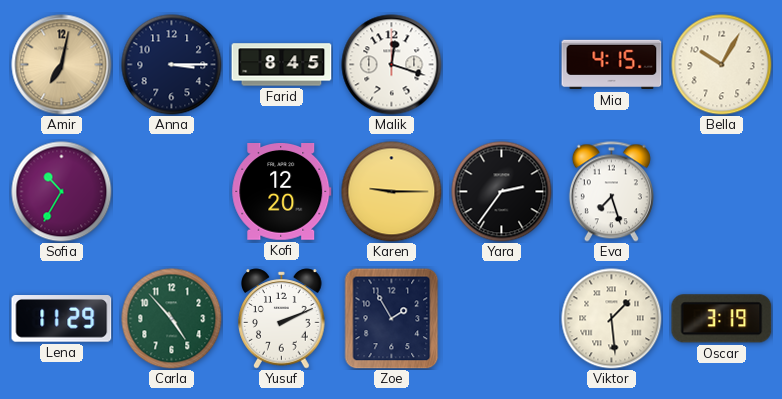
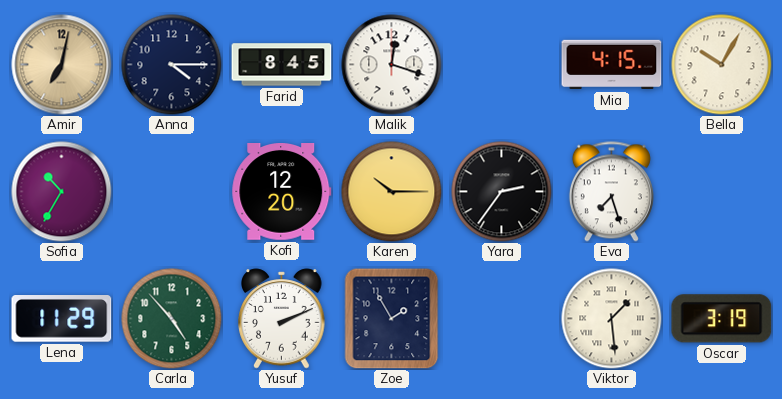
Anna: 3:15 -> 4:15 (172, 65)
Karen: 9:15 -> 10:15 (392, 192)
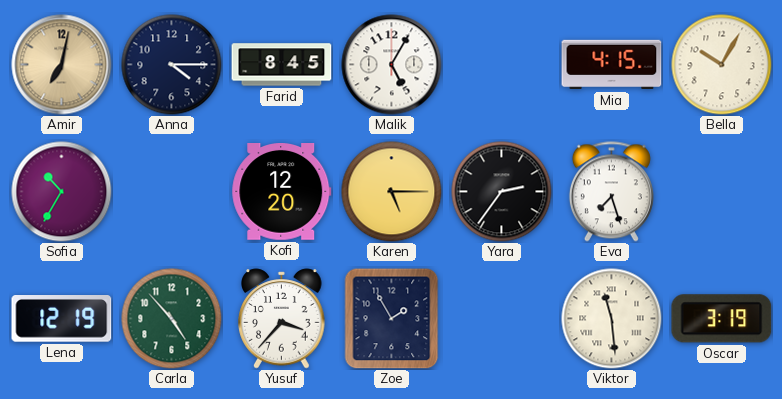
Malik: 12:18 -> 5:05 (392, 65)
Karen: 10:15 -> 5:15 (392, 192)
Lena: 11:29 -> 12:19 (62, 319)
Yusuf: 2:11 -> 3:37 (282, 319)
Viktor: 1:29 -> 11:29 (612, 319)
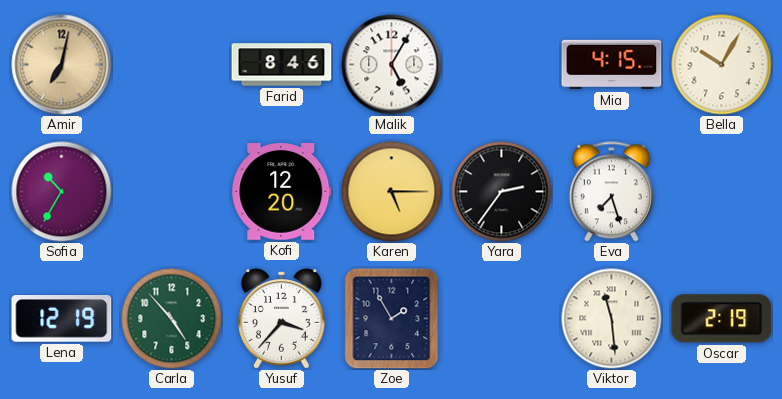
Anna: 4:15 -> none (172, 65)
Farid: 8:45 -> 8:46 (282, 65)
Oscar: 3:19 -> 2:19 (722, 319)
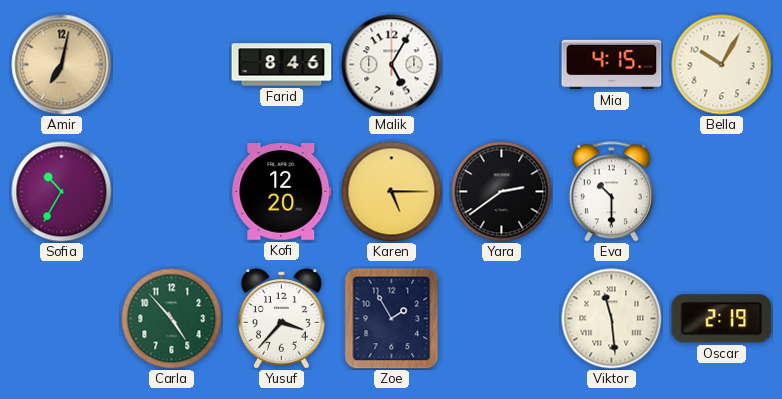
Yara: 2:36 -> 2:39 (502, 192)
Eva: 7:27 -> 10:30 (611, 192)
Lena: 12:19 -> none (62, 319)
